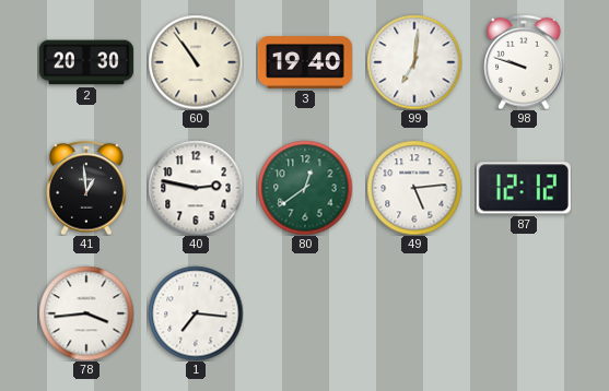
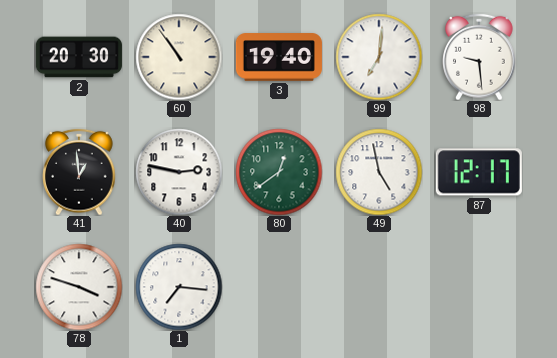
98: 9:48 -> 9:29 (479, 57)
49: 5:14 -> 4:58 (379, 172)
87: 12:12 -> 12:17 (479, 172)
78: 3:44 -> 3:48 (79, 287)
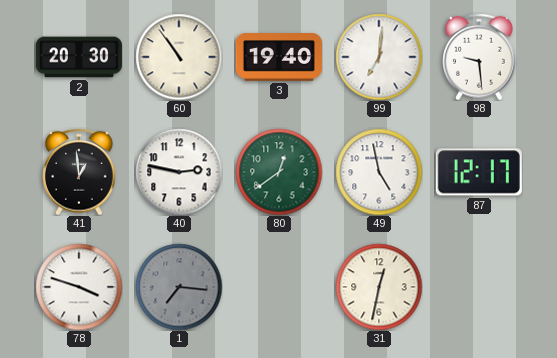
1 dial: white -> grey (179, 287)
31: none -> 12:32 (379, 287)
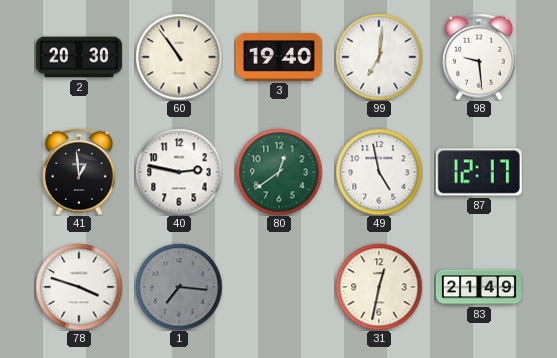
83: none -> 21:49 (479, 287)
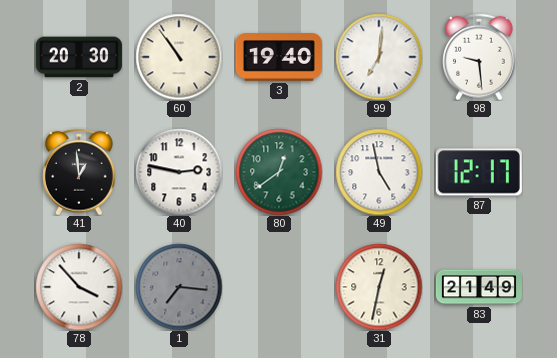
78: 3:48 -> 3:53 (79, 287)
